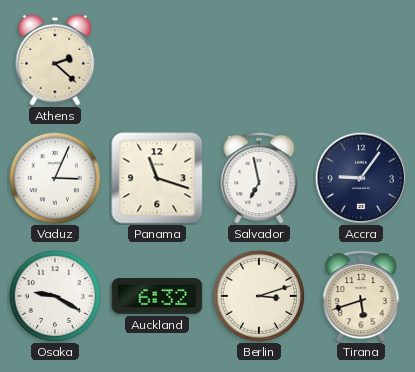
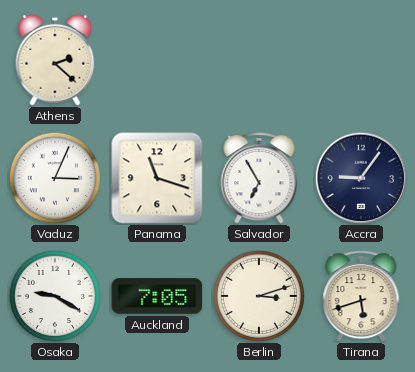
Salvador: 6:58 -> 6:55 (259, 178)
Auckland: 6:32 -> 7:05 (157, 296)
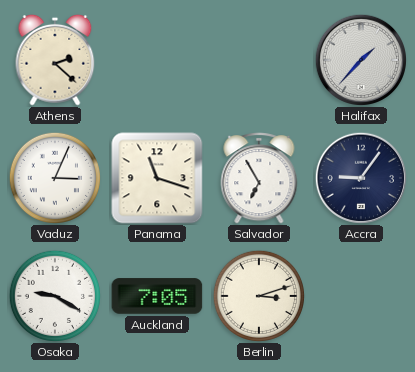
Halifax: none -> 1:37 (360, 59)
Tirana: 5:42 -> none (361, 296)
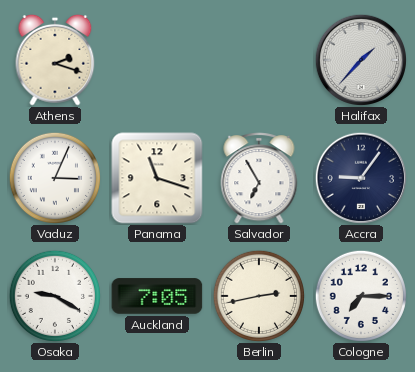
Athens: 2:22 -> 2:18 (55, 60)
Berlin: 3:12 -> 2:43 (258, 295)
Cologne: none -> 7:15 (360, 295)
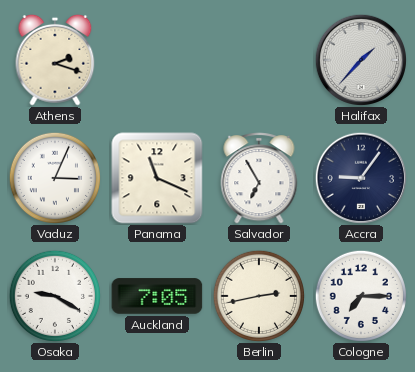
Panama: 11:18 -> 11:19 (157, 178)
